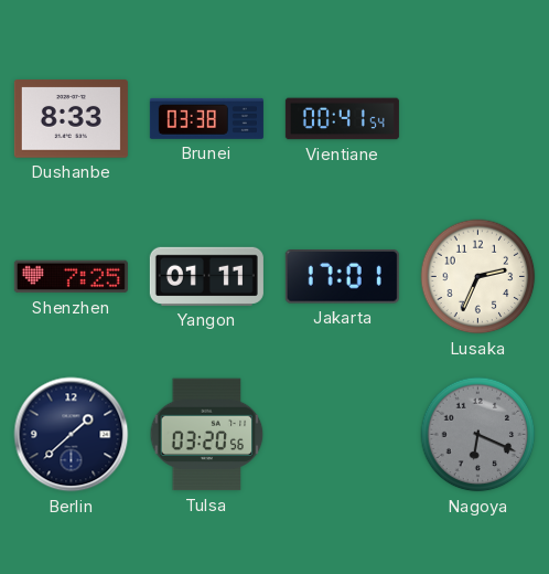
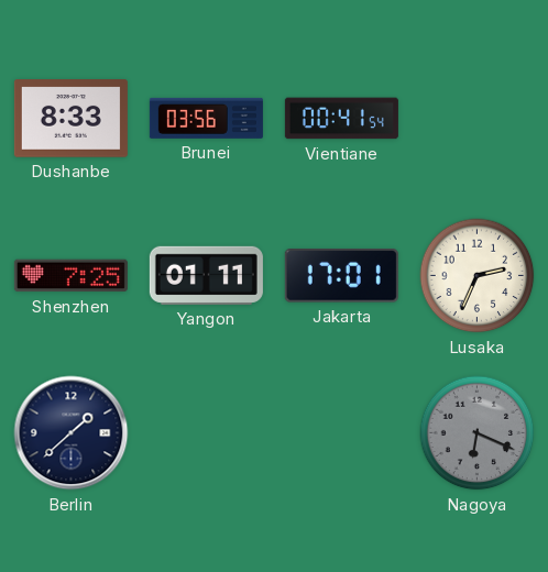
Brunei: 03:38 -> 03:56 (206, 118)
Tulsa: 03:20 -> none (207, 435)
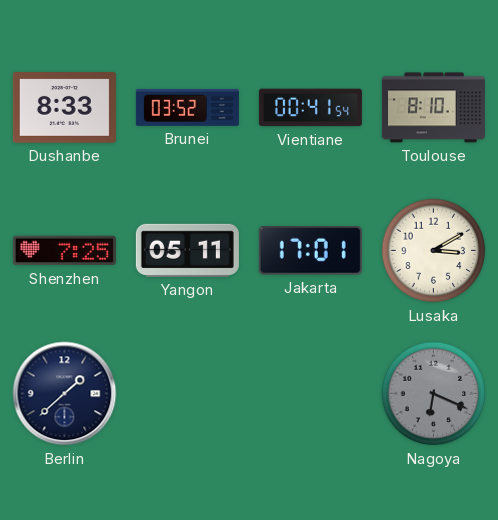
Brunei: 03:56 -> 03:52 (187, 107)
Toulouse: none -> 8:10 (433, 108)
Yangon: 01:11 -> 05:11 (187, 250)
Lusaka: 2:34 -> 3:10 (434, 251)
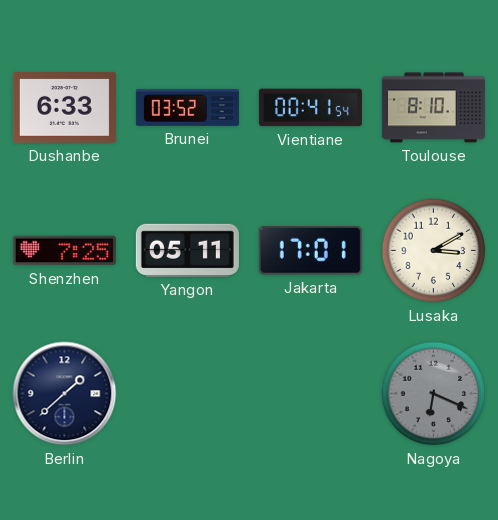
Dushanbe: 8:33 -> 6:33 (64, 108)
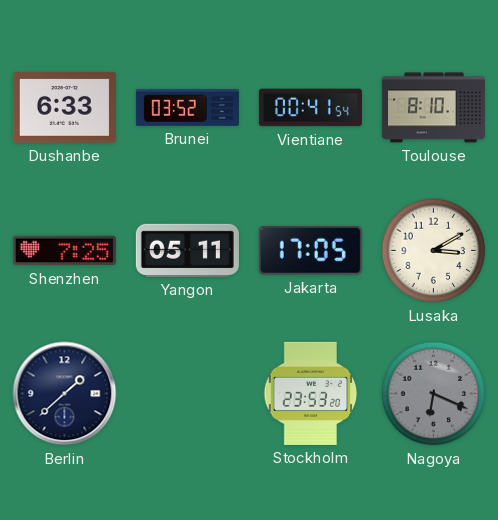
Jakarta: 17:01 -> 17:05 (310, 251)
Stockholm: none -> 23:53 (311, 393)
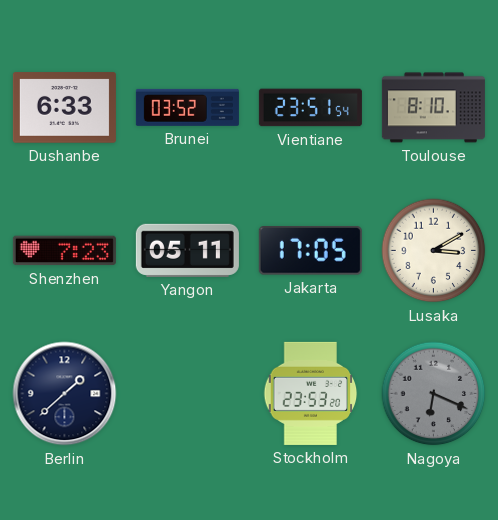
Vientiane: 00:41 -> 23:51 (310, 108)
Shenzhen: 7:25 -> 7:23 (64, 251)
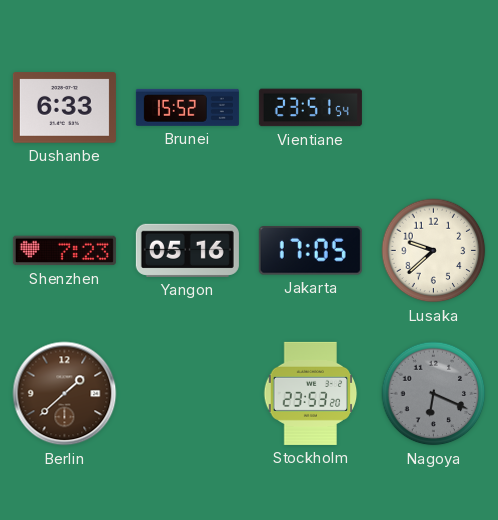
Brunei: 03:52 -> 15:52 (187, 107)
Toulouse: 8:10 -> none (433, 108)
Yangon: 05:11 -> 05:16 (187, 250)
Lusaka: 3:10 -> 9:38 (434, 251)
Berlin dial: navy -> brown (65, 394)
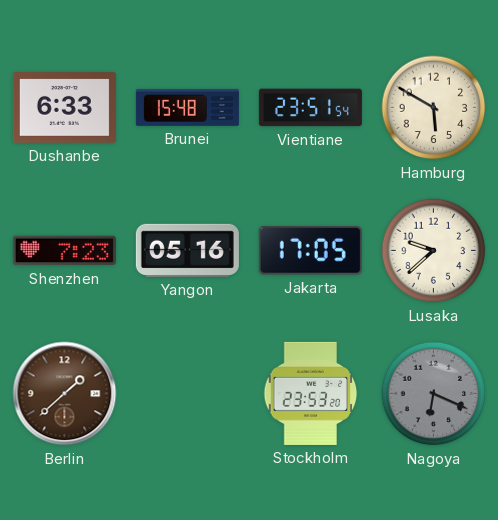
Brunei: 15:52 -> 15:48 (187, 107)
Hamburg: none -> 5:50 (434, 108)
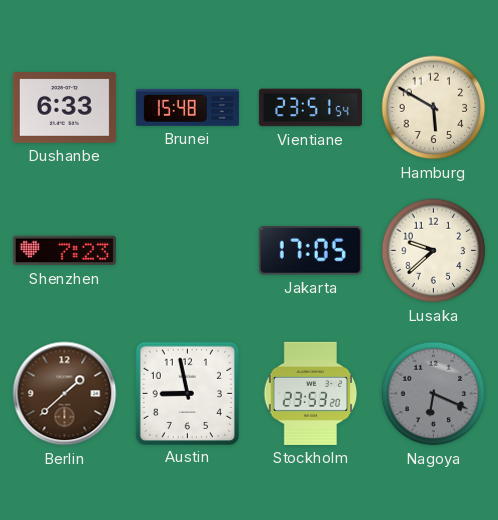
Yangon: 05:16 -> none (187, 250)
Austin: none -> 8:58 (187, 393)
